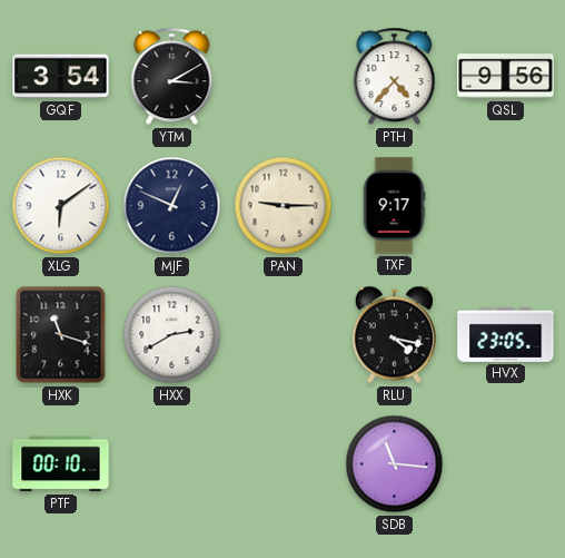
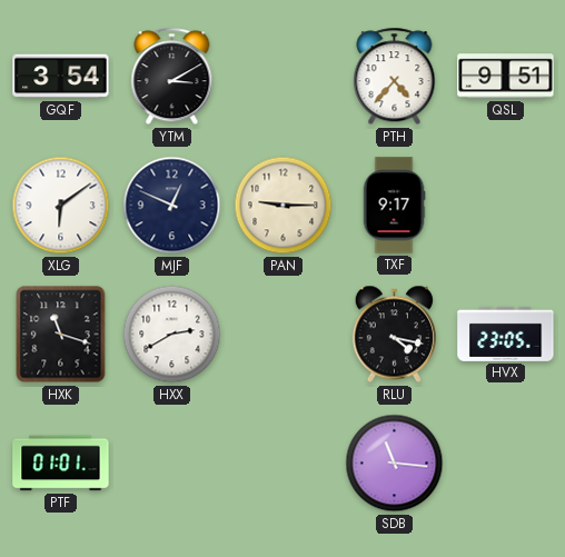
QSL: 9:56 -> 9:51 (506, 77)
PTF: 00:10 -> 01:01 (61, 464)
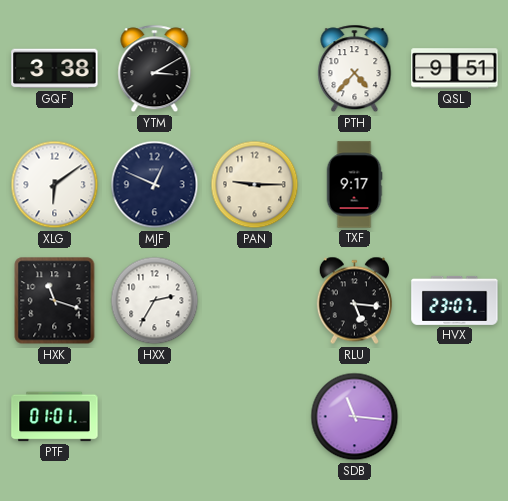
GQF: 3:54 -> 3:38 (55, 69)
HXX: 2:40 -> 2:35 (155, 301)
RLU: 4:17 -> 5:16 (354, 301)
HVX: 23:05 -> 23:07 (455, 300)
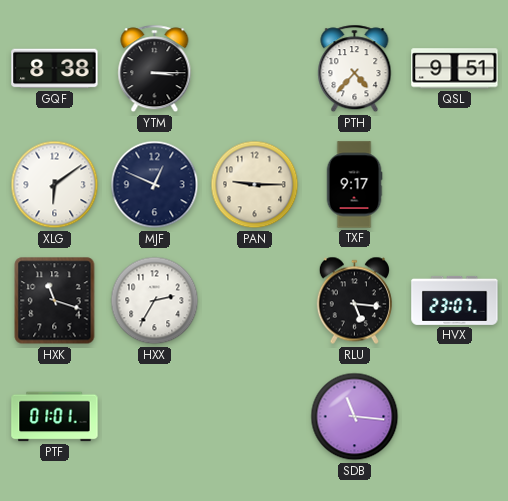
GQF: 3:38 -> 8:38 (55, 69)
YTM: 3:10 -> 3:15 (155, 69)
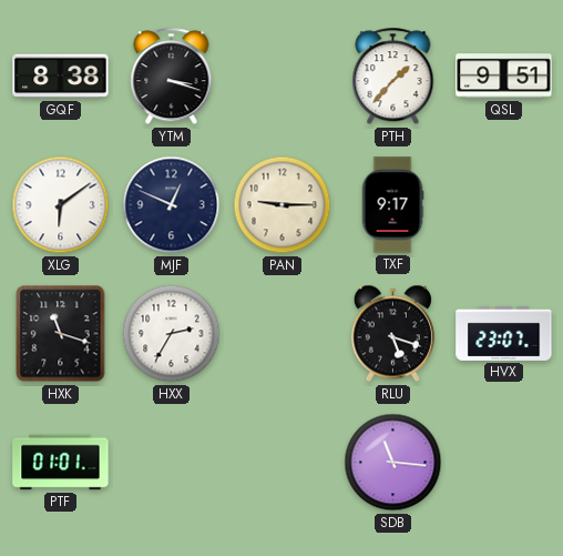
YTM: 3:15 -> 3:18 (172, 77)
PTH: 4:37 -> 1:37 (393, 77)
RLU: 5:16 -> 5:18 (392, 334)
